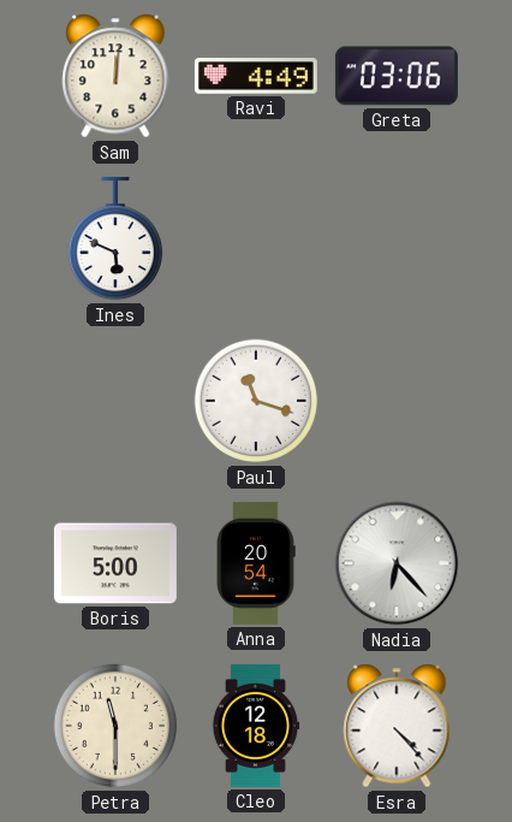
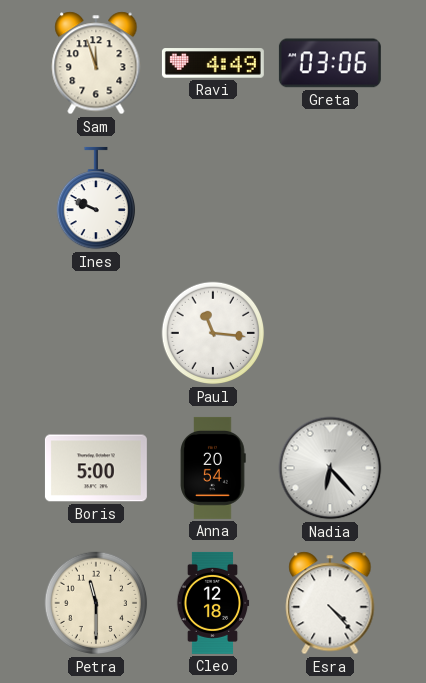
Sam: 12:01 -> 11:57 (96, 63)
Ines: 5:49 -> 9:49 (95, 198)
Paul: 11:18 -> 11:16 (213, 333)
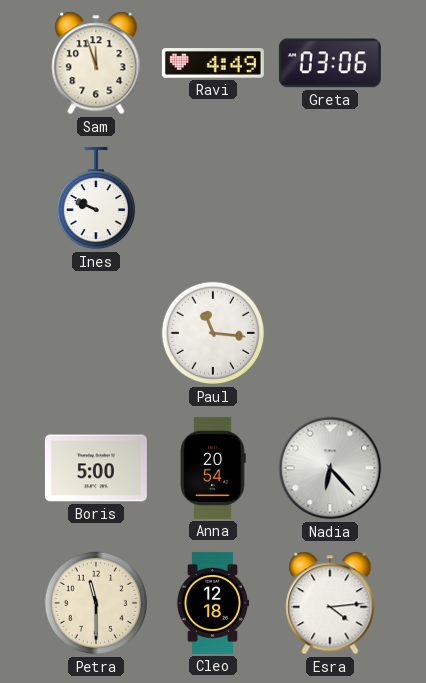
Esra: 4:23 -> 4:14 (330, 603)
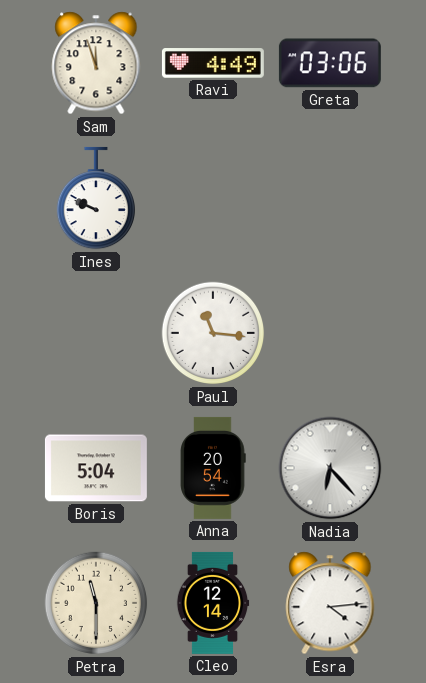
Boris: 5:00 -> 5:04 (96, 468)
Cleo: 12:18 -> 12:14 (213, 603)
